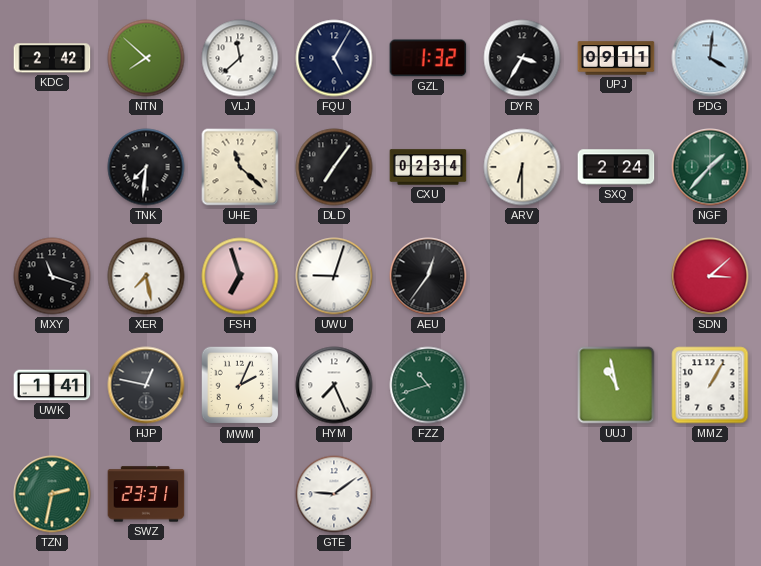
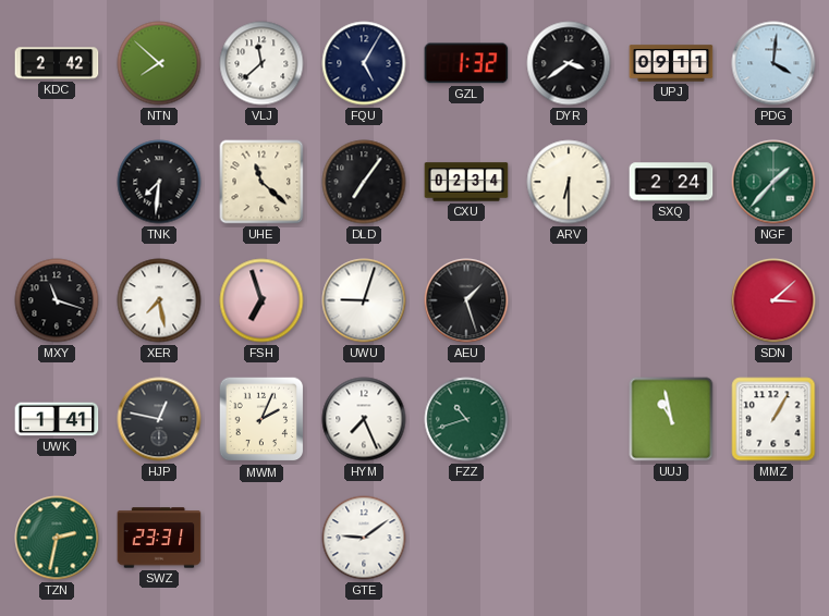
DYR: 3:35 -> 3:39 (569, 63)
AEU: 12:36 -> 1:27 (466, 300)
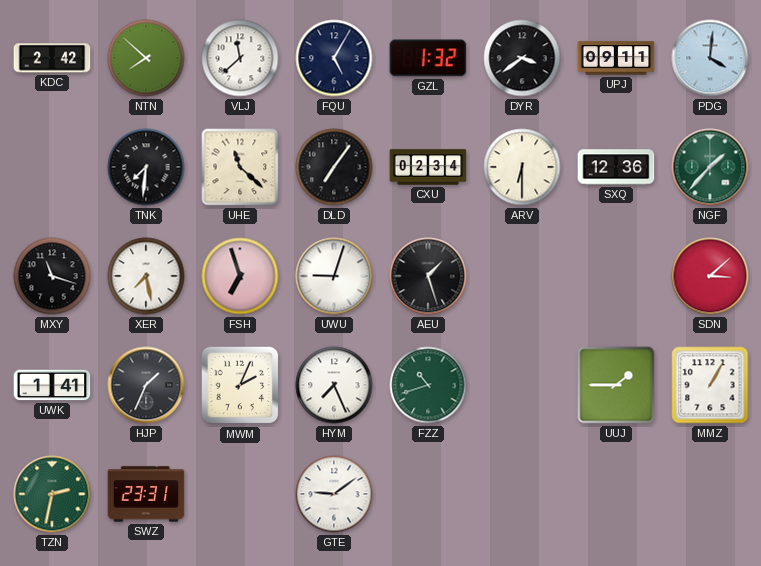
SXQ: 2:24 -> 12:36 (616, 167)
HJP: 12:47 -> 1:34 (146, 385)
UUJ: 10:58 -> 1:45 (616, 385)
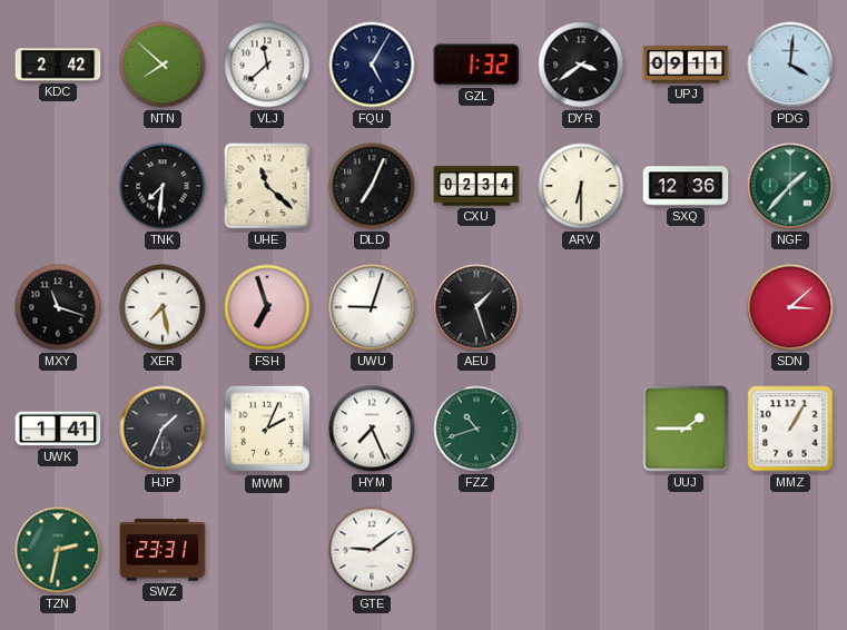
DLD: 7:06 -> 7:04 (372, 186)
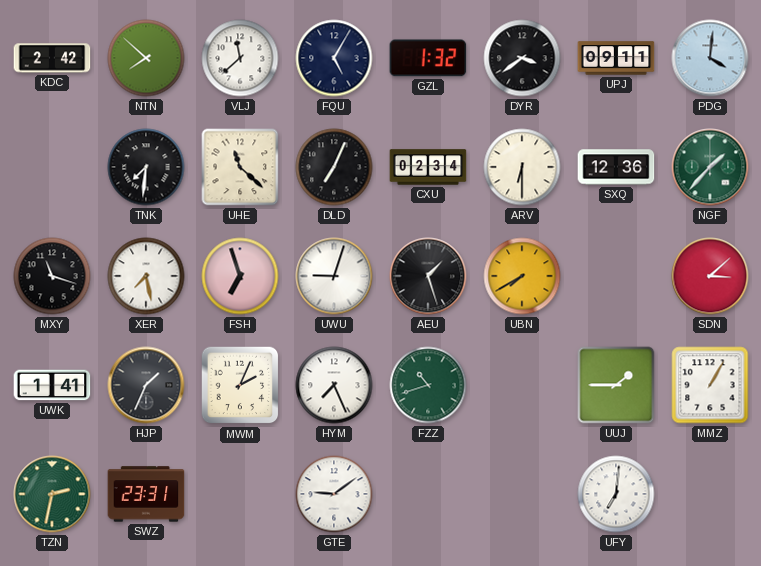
UBN: none -> 7:40 (522, 276)
UFY: none -> 7:01 (616, 494)
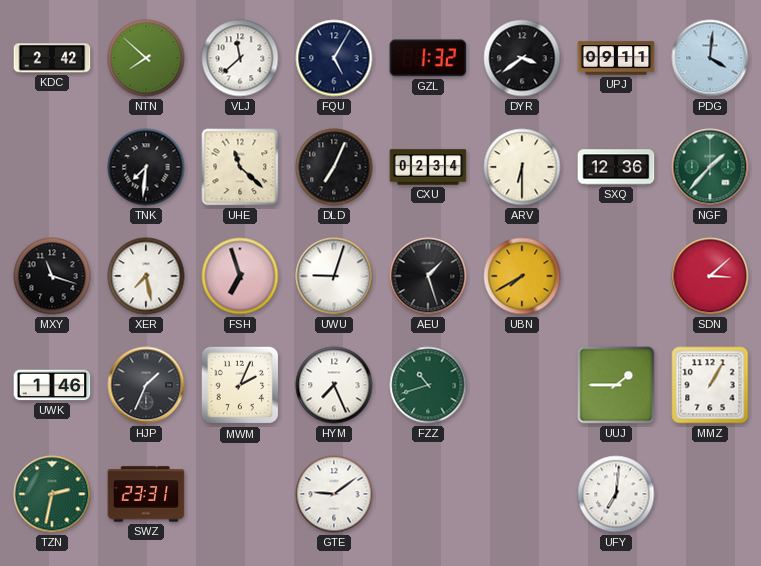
UWK: 1:41 -> 1:46 (52, 385)
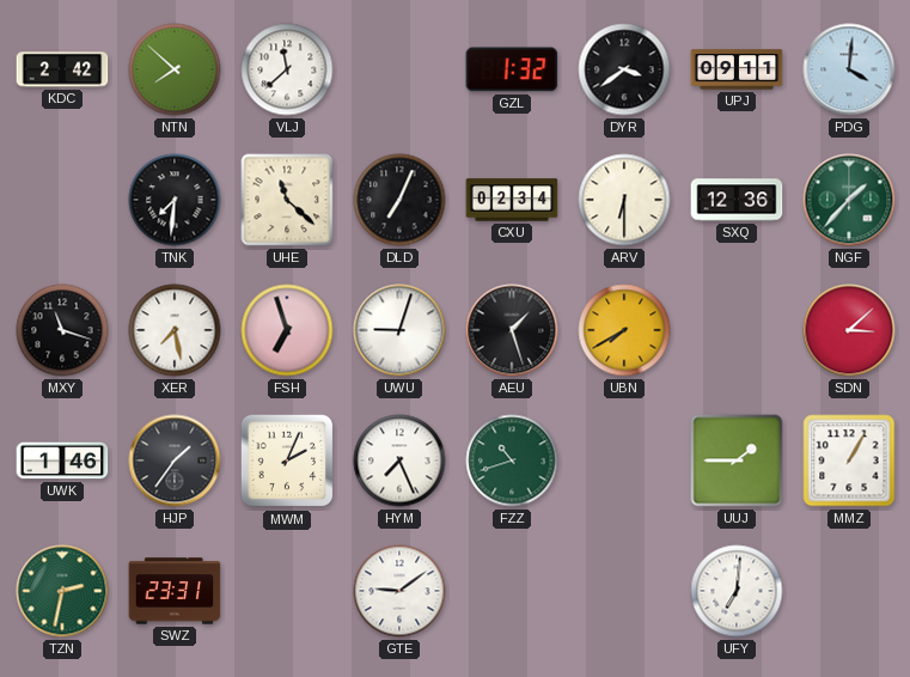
FQU: 5:05 -> none (334, 58)
HJP: 1:34 -> 1:36 (175, 461)
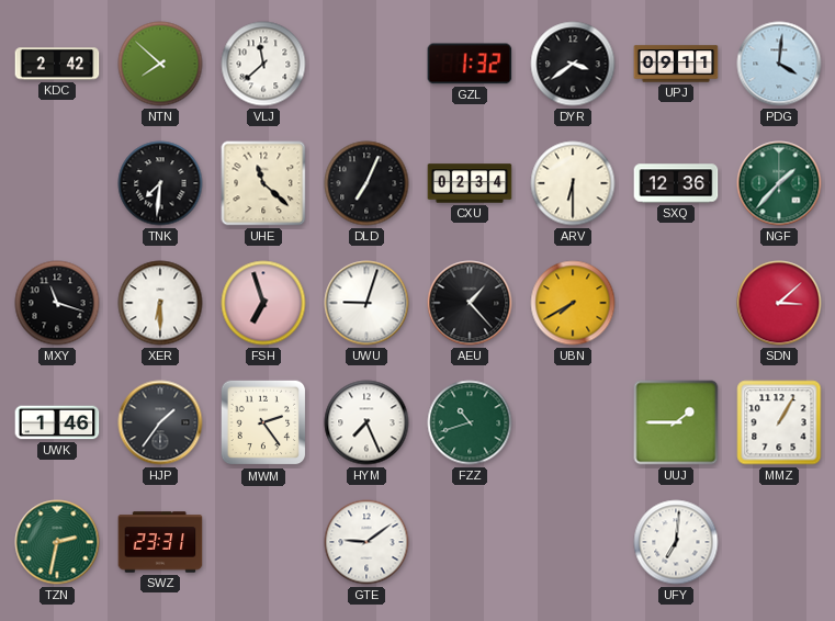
XER: 7:28 -> 6:30 (160, 303)
AEU: 1:27 -> 1:23 (470, 303)
MWM: 2:04 -> 2:24 (263, 422)
